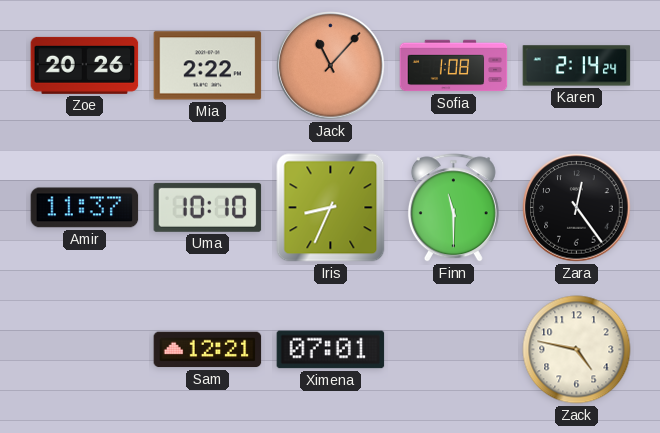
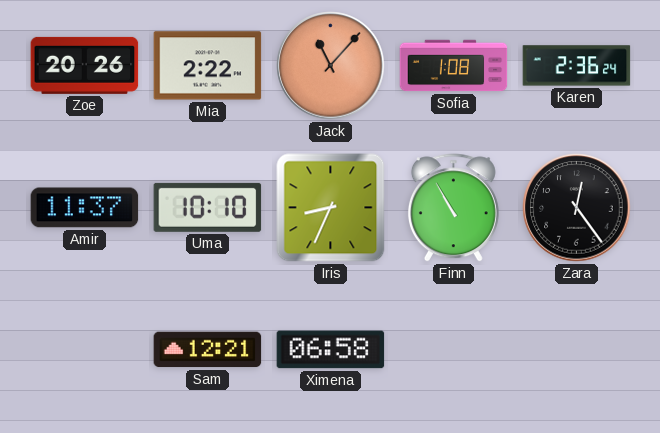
Karen: 2:14 -> 2:36 (577, 66)
Finn: 11:30 -> 10:55 (453, 208)
Ximena: 07:01 -> 06:58 (331, 350)
Zack: 4:47 -> none (577, 350)
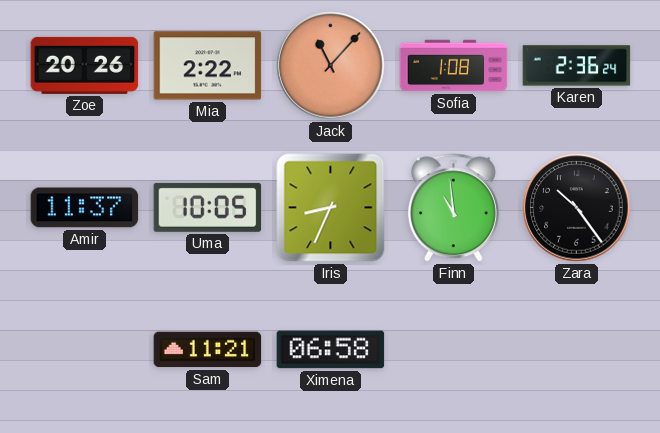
Uma: 10:10 -> 10:05 (208, 207)
Finn: 10:55 -> 10:59 (453, 208)
Zara: 12:24 -> 10:24 (577, 208)
Sam: 12:21 -> 11:21 (208, 350)
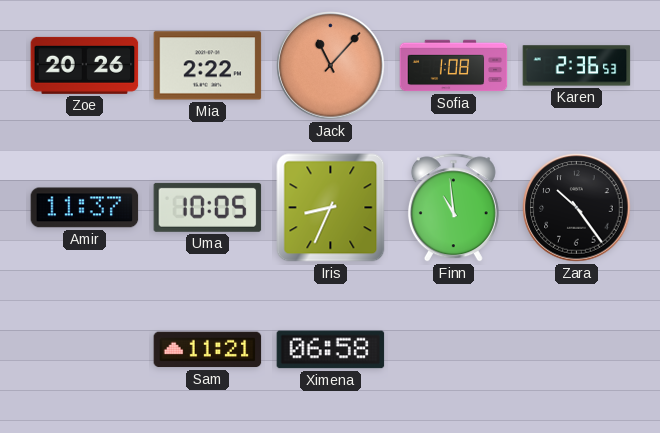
Karen: 2:36:24 -> 2:36:53 (577, 66)
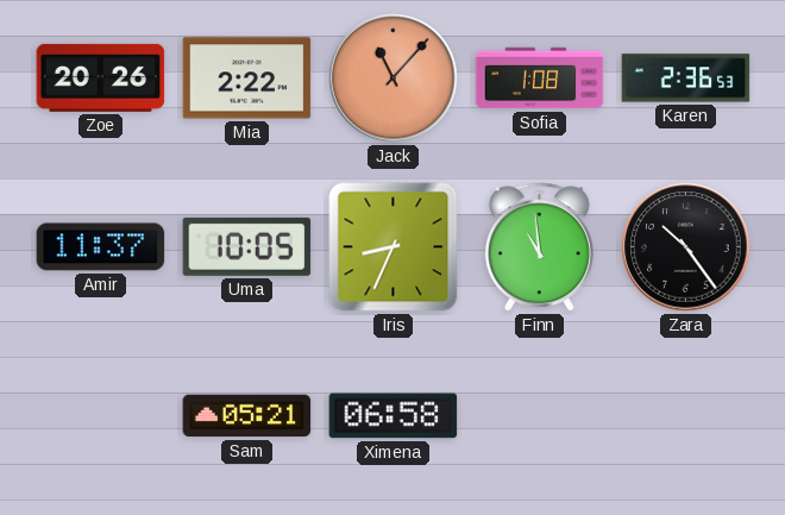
Sam: 11:21 -> 05:21 (247, 416)
